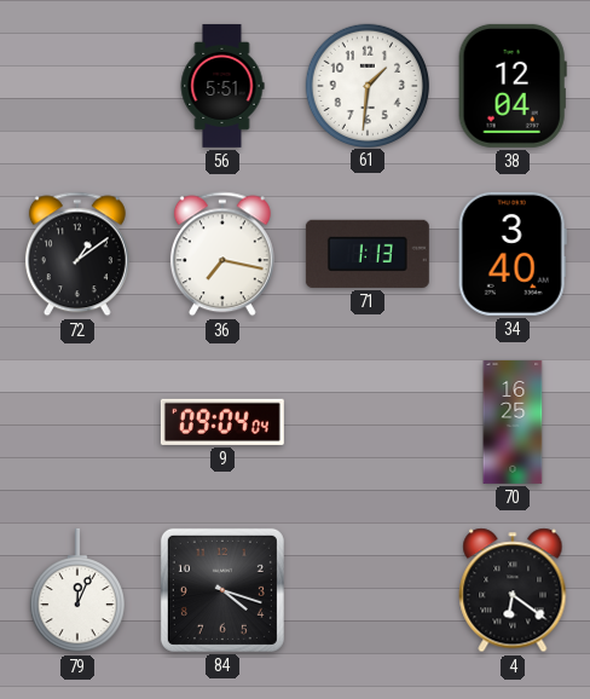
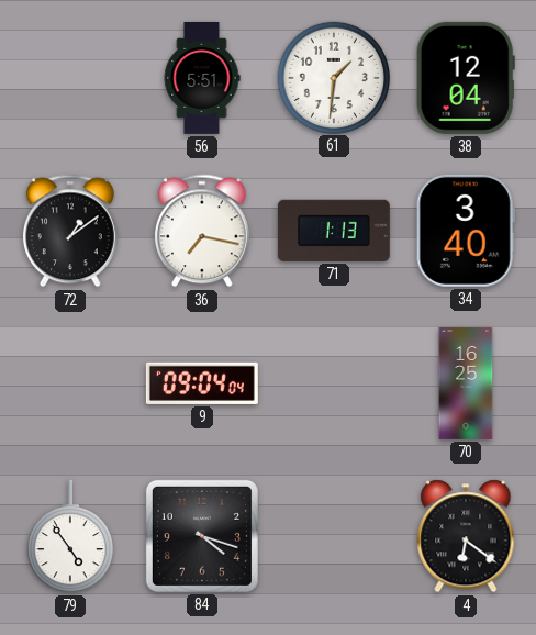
79: 12:04 -> 4:54 (70, 536)
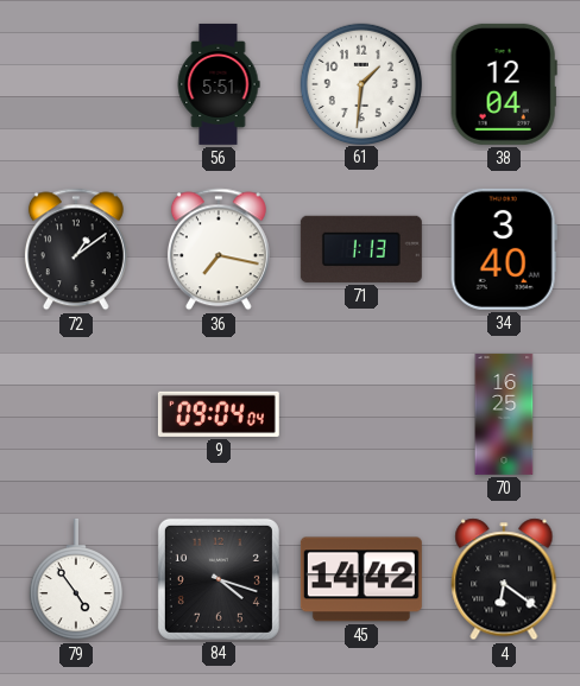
45: none -> 14:42 (361, 579)
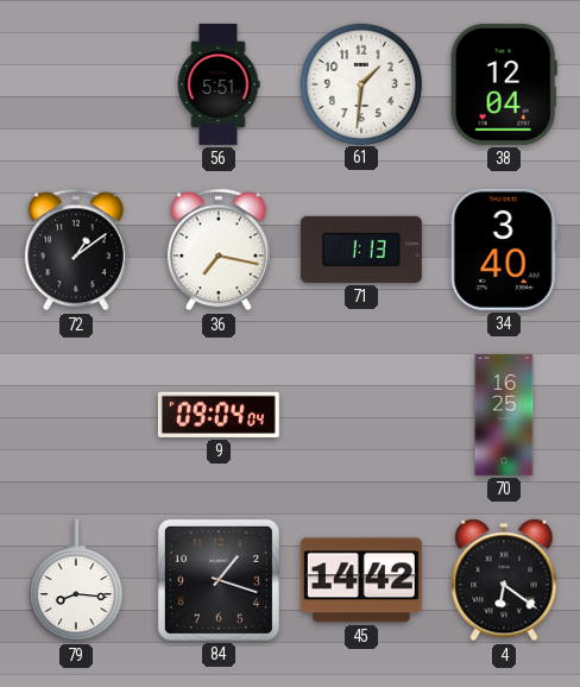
79: 4:54 -> 8:16 (76, 580)
84: 4:18 -> 1:18 (219, 580)
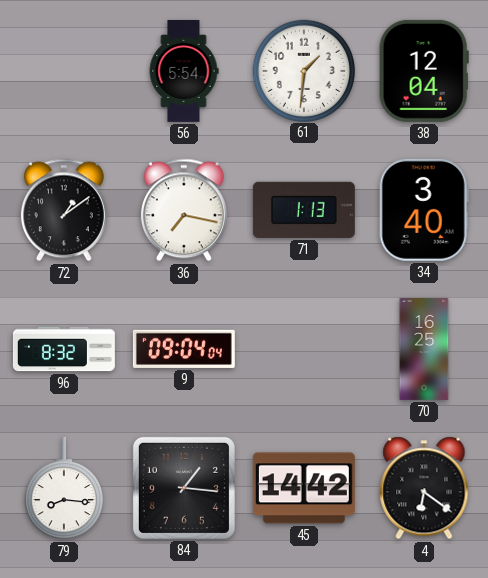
56: 5:51 -> 5:54 (184, 71)
96: none -> 8:32 (64, 349)
84: 1:18 -> 1:16 (184, 488)
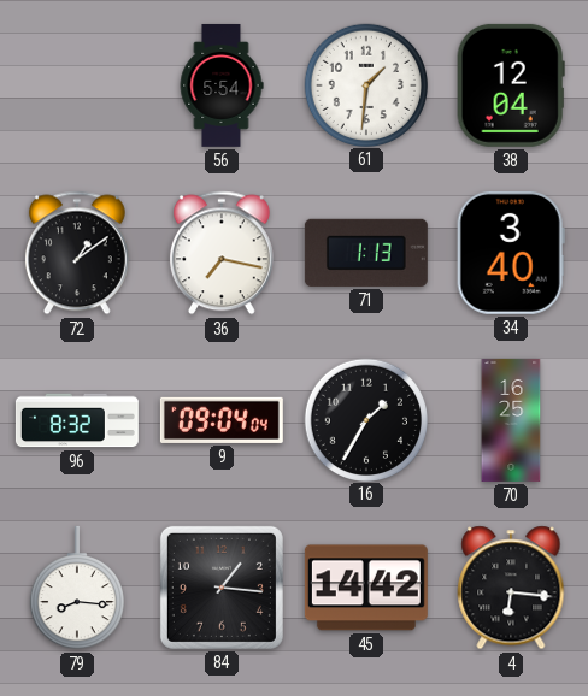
16: none -> 1:35 (365, 419)
4: 6:21 -> 6:16 (511, 588)
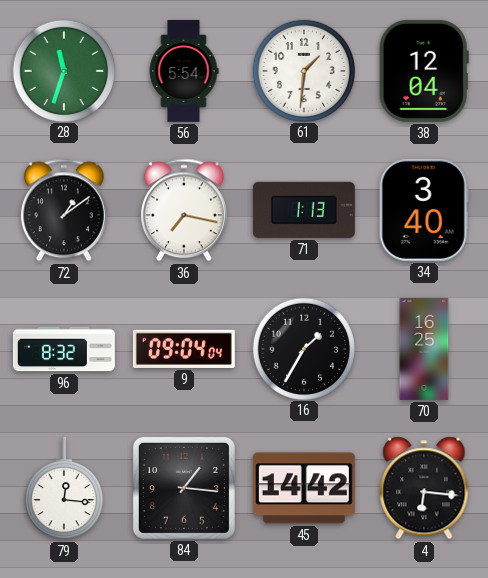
28: none -> 11:33 (63, 70)
79: 8:16 -> 12:16 (64, 488)
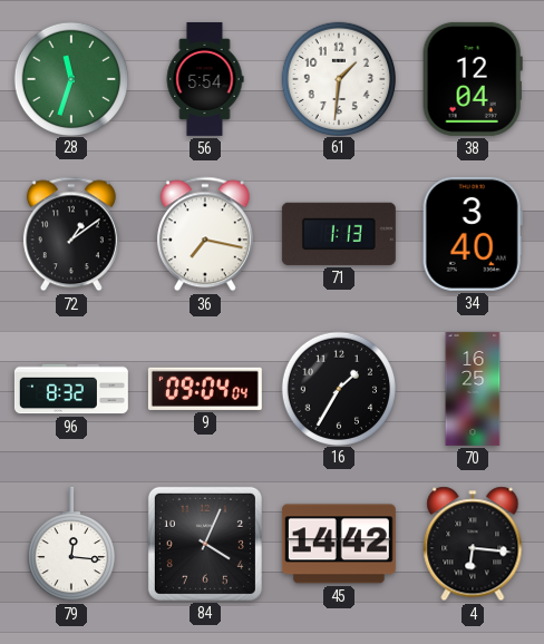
84: 1:16 -> 4:04 (205, 544)
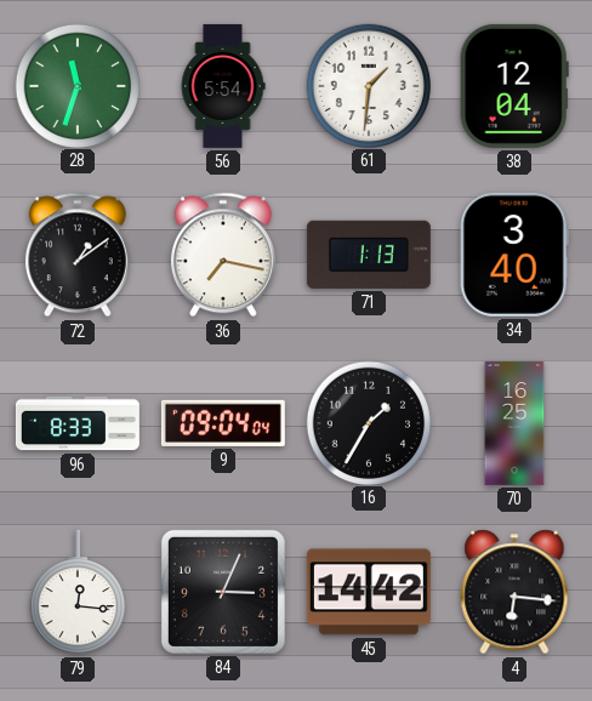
96: 8:32 -> 8:33 (78, 423)
84: 4:04 -> 3:04 (223, 592)
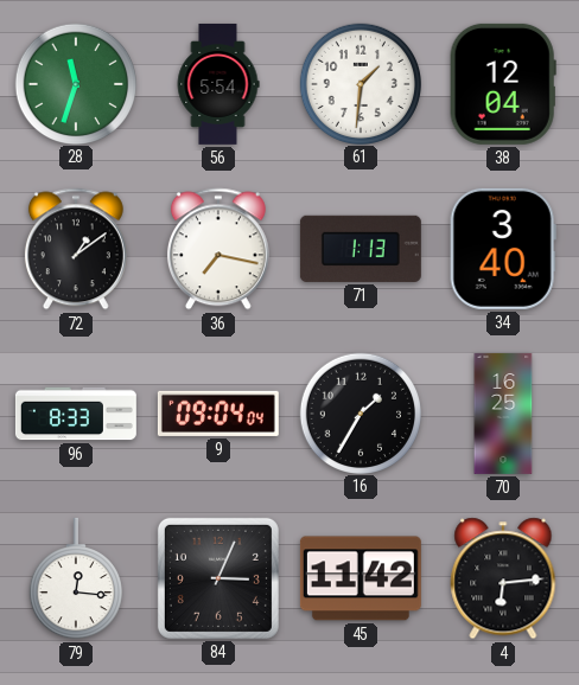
45: 14:42 -> 11:42 (361, 578)
4: 6:16 -> 6:14 (503, 578)
